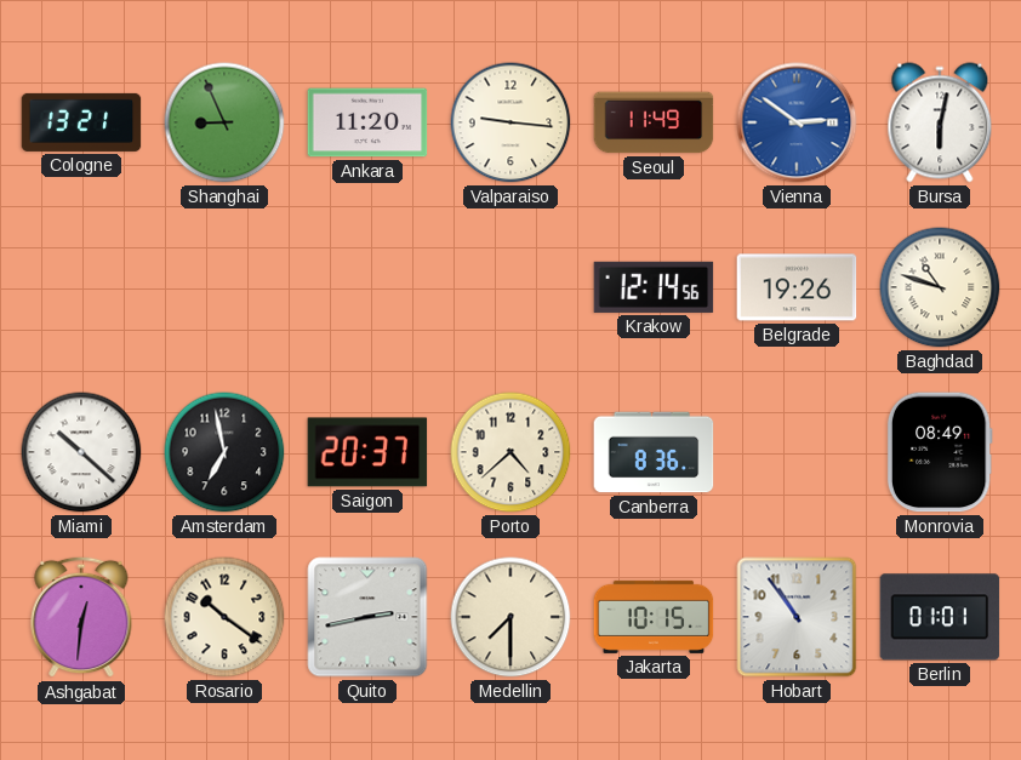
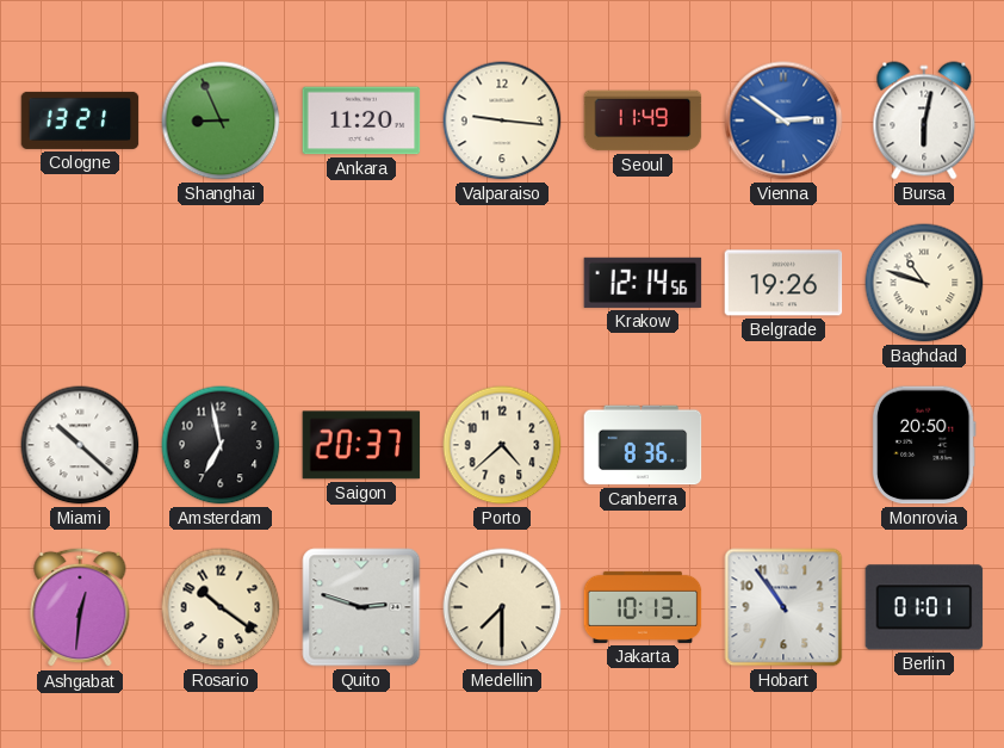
Monrovia: 08:49 -> 20:50 (924, 445)
Quito: 2:43 -> 2:48 (361, 607)
Jakarta: 10:15 -> 10:13 (643, 607)
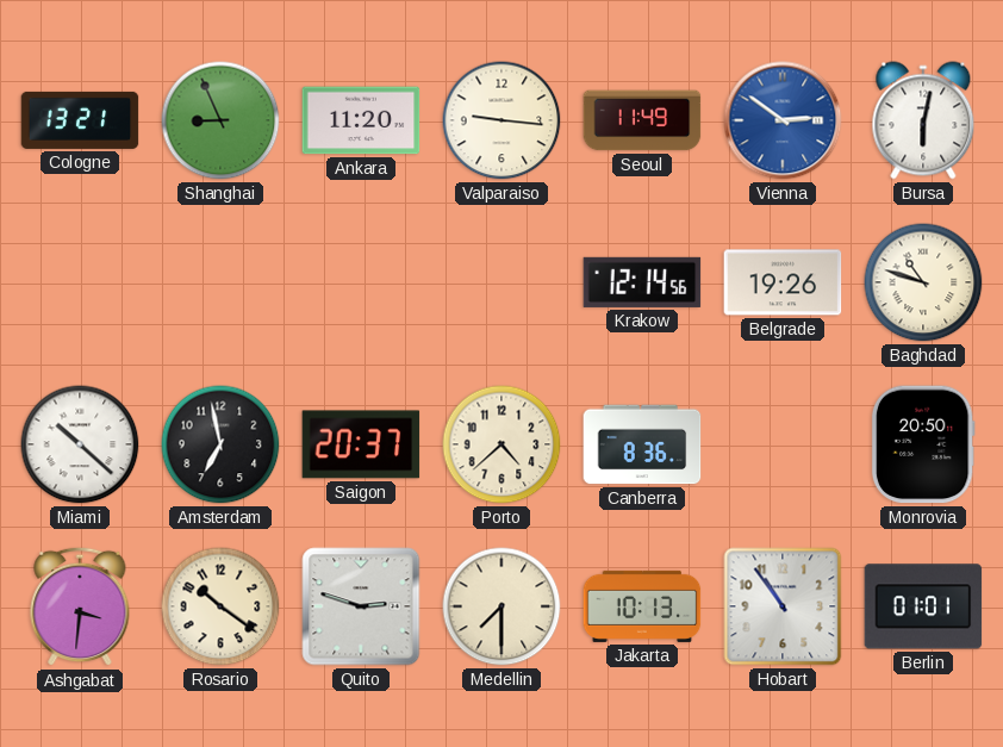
Ashgabat: 12:31 -> 3:31 (80, 606)
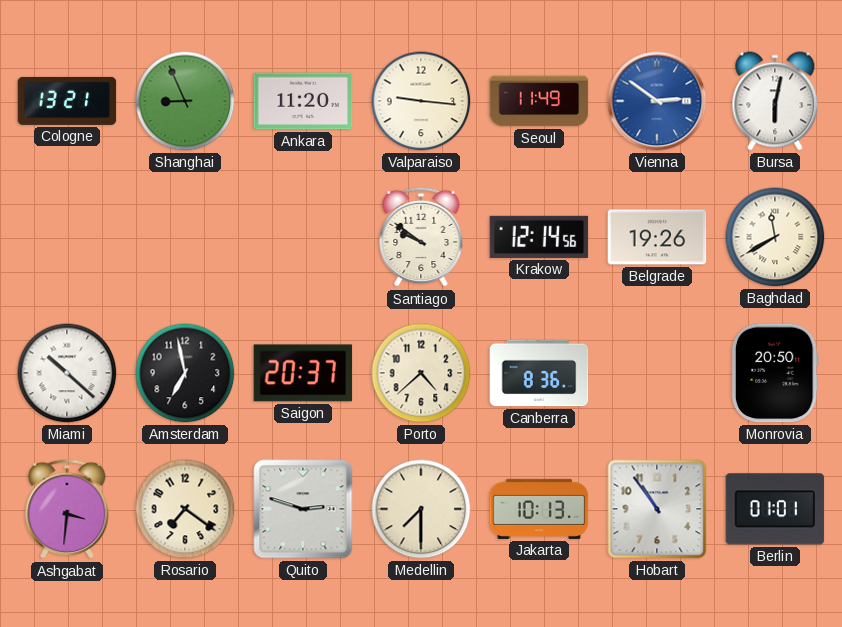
Santiago: none -> 9:51 (421, 237)
Baghdad: 10:48 -> 11:40 (775, 237)
Rosario: 10:21 -> 7:21 (185, 509)
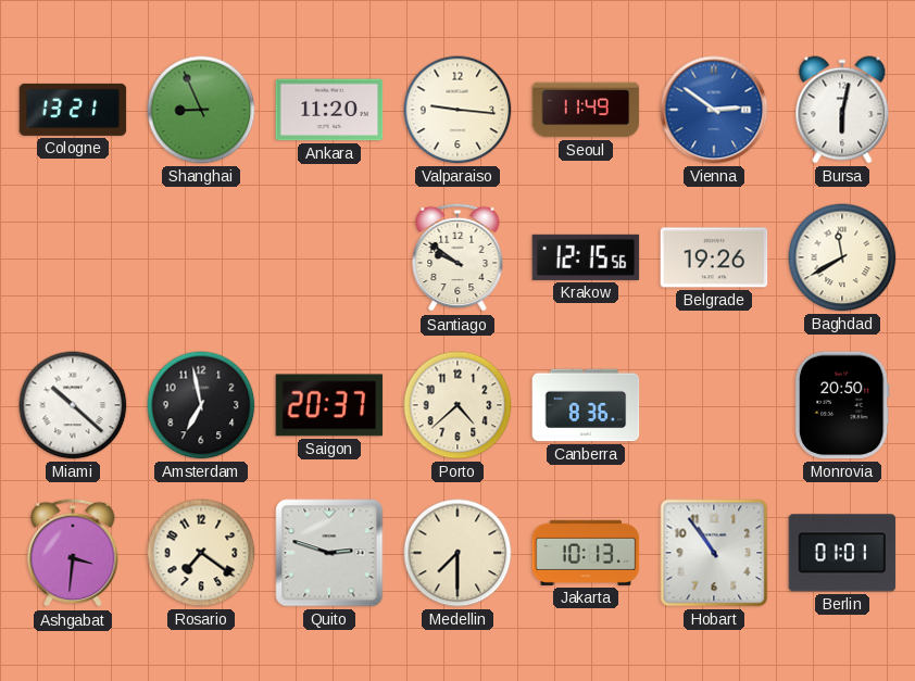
Krakow: 12:14 -> 12:15 (586, 257)
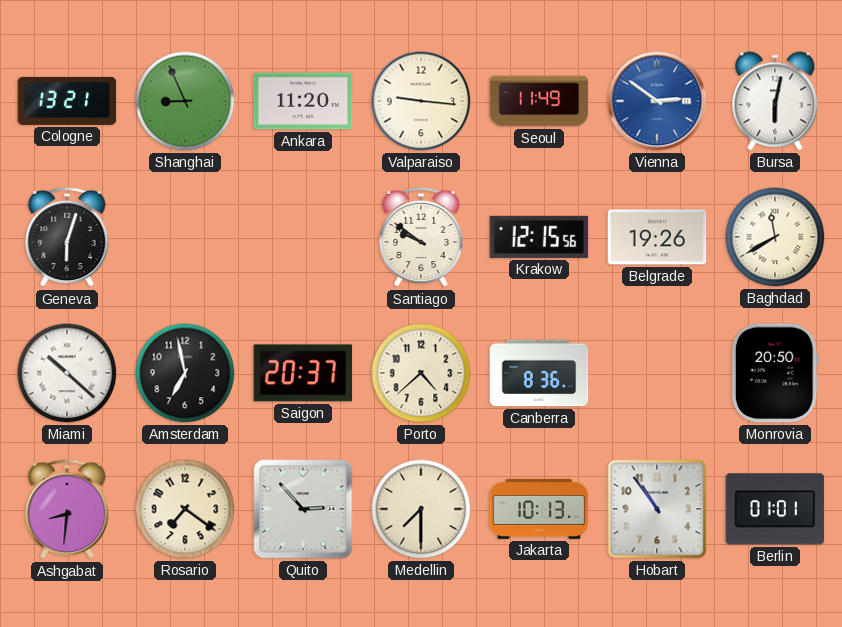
Geneva: none -> 6:03 (67, 237)
Ashgabat: 3:31 -> 8:31 (67, 509)
Quito: 2:48 -> 2:53 (303, 509)
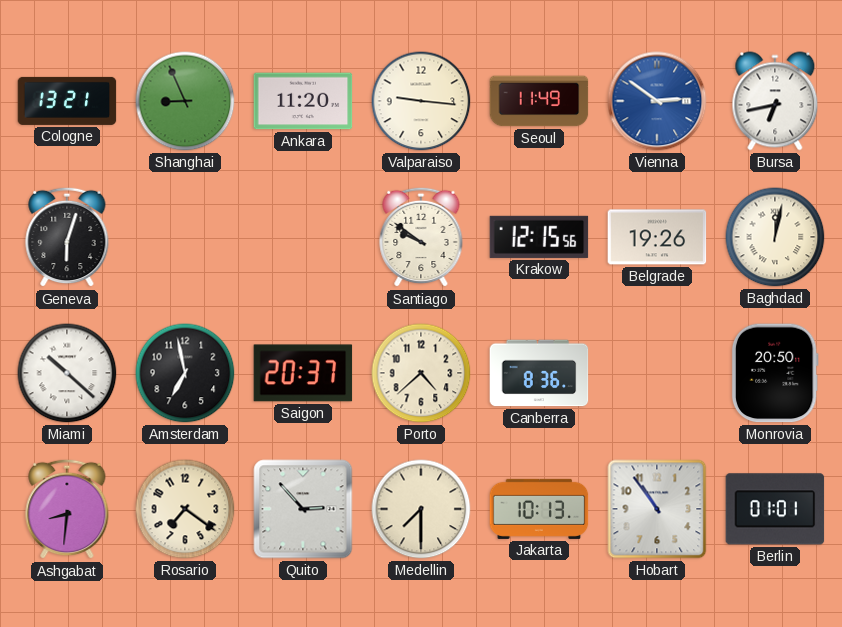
Bursa: 6:02 -> 6:43 (775, 101)
Baghdad: 11:40 -> 12:02 (775, 237)
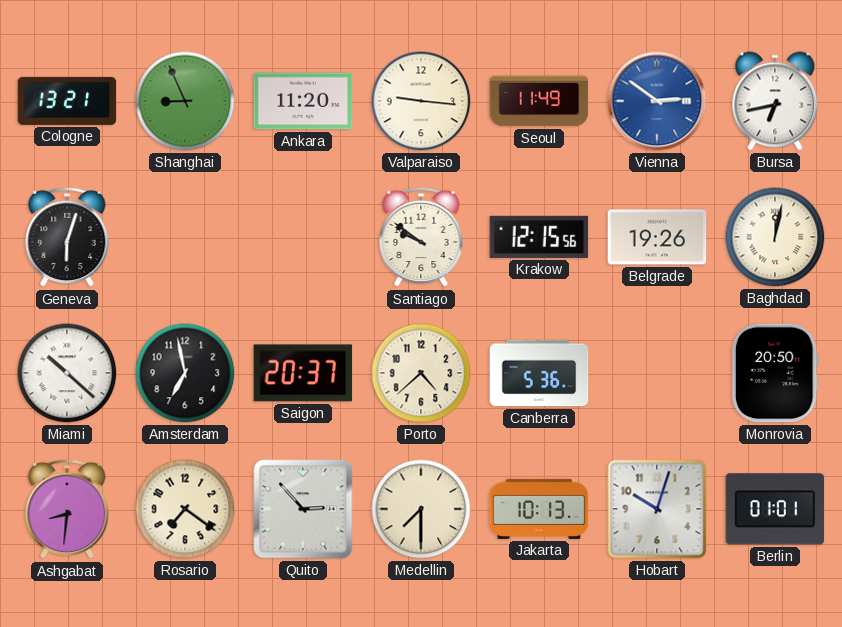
Canberra: 8:36 -> 5:36 (539, 373)
Hobart: 10:54 -> 10:03 (657, 509)
